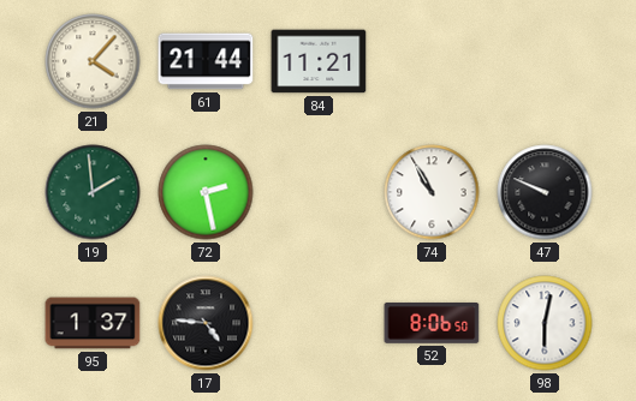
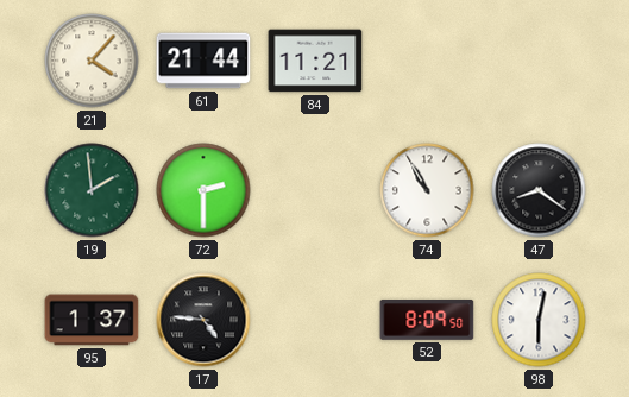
72: 2:28 -> 2:30 (203, 190)
47: 9:49 -> 8:21 (539, 190)
52: 8:06 -> 8:09 (427, 321)
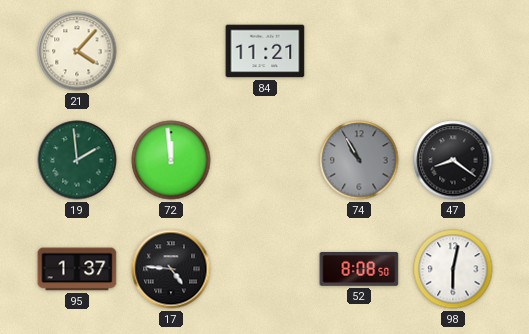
61: 21:44 -> none (203, 61)
72: 2:30 -> 11:59 (171, 160)
74 dial: white -> grey (359, 160)
52: 8:09 -> 8:08 (359, 270)
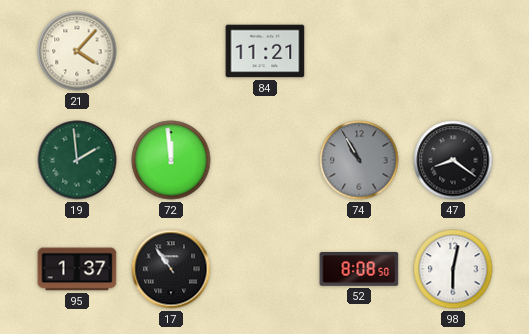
17: 4:46 -> 10:54 (171, 269)
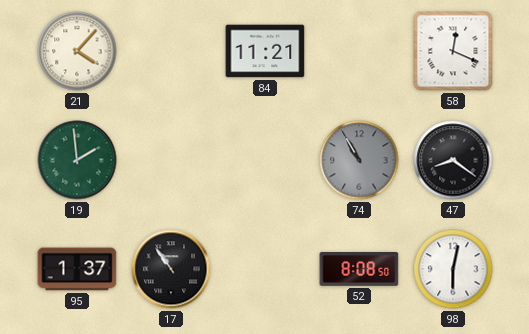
58: none -> 12:19 (453, 51)
72: 11:59 -> none (171, 160)
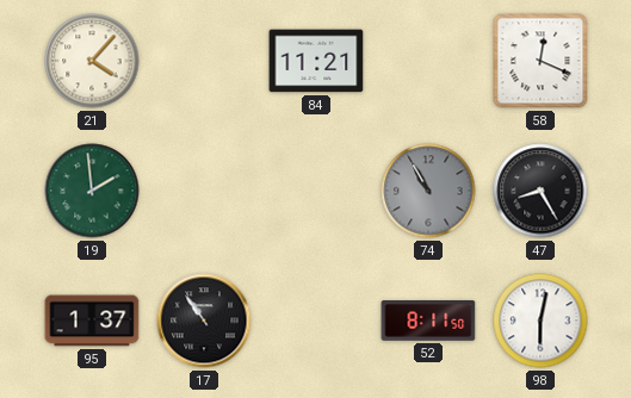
47: 8:21 -> 8:25 (540, 191)
52: 8:08 -> 8:11 (428, 322)
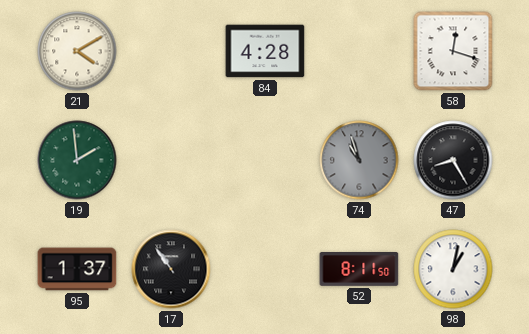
21: 4:07 -> 4:10 (77, 51)
84: 11:21 -> 4:28 (265, 51)
58: 12:19 -> 12:18 (453, 51)
74: 10:55 -> 10:57 (359, 160)
98: 6:02 -> 1:02 (453, 269)
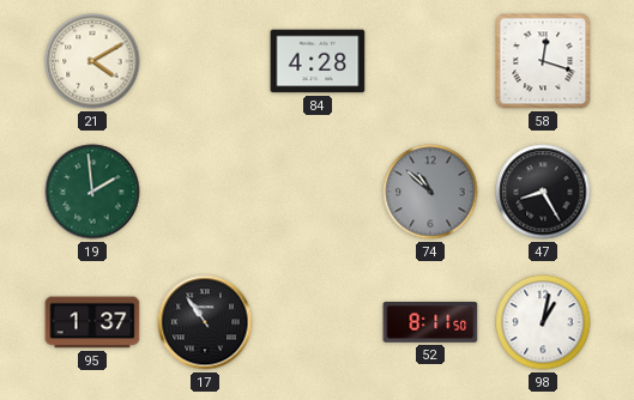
74: 10:57 -> 10:52 (430, 192)
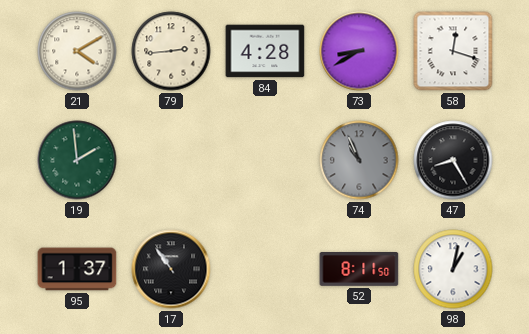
79: none -> 2:44 (171, 51)
73: none -> 8:40 (359, 51)
74: 10:52 -> 10:56 (359, 160)
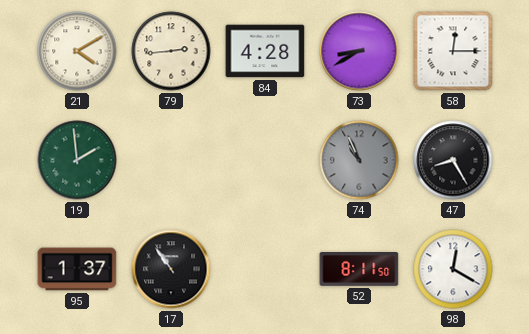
58: 12:18 -> 12:15 (453, 51)
98: 1:02 -> 12:20 (453, 269)
